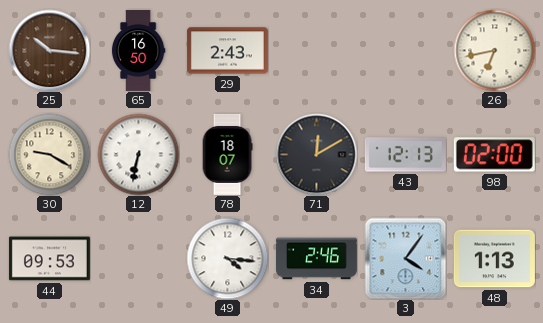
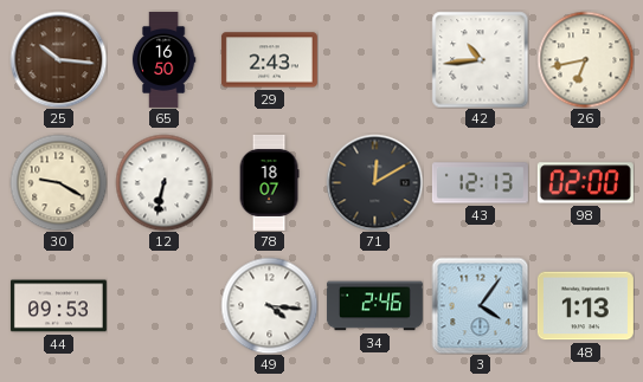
42: none -> 10:44 (480, 59)
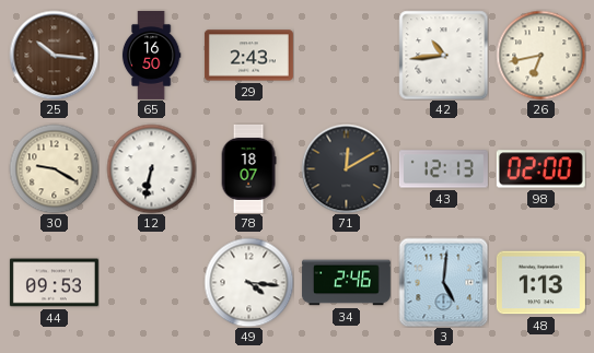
3: 4:06 -> 5:01 (443, 282)
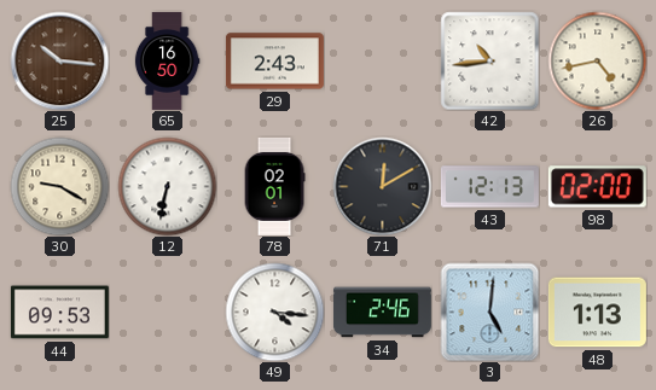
26: 6:43 -> 4:43 (597, 60)
78: 18:07 -> 02:01 (274, 186)
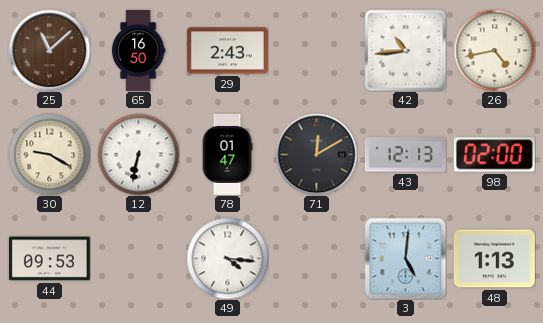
25: 10:16 -> 11:08 (49, 50)
78: 02:01 -> 01:47 (227, 154)
34: 2:46 -> none (382, 313)
